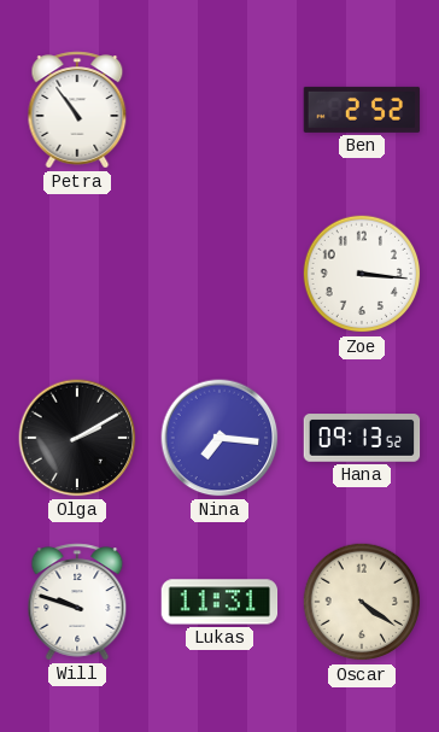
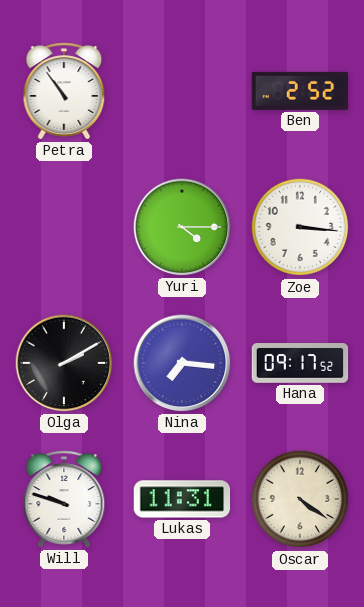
Yuri: none -> 4:15 (182, 227)
Hana: 09:13 -> 09:17 (300, 363)
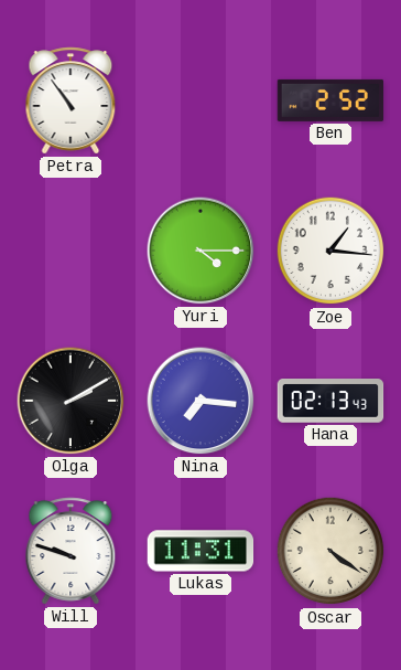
Zoe: 3:16 -> 1:16 (330, 251)
Hana: 09:17 -> 02:13 (330, 401)
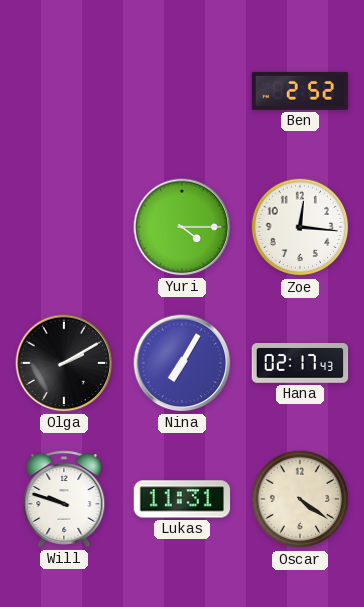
Petra: 10:54 -> none (71, 100)
Zoe: 1:16 -> 12:16 (300, 227)
Nina: 7:16 -> 7:05 (182, 363)
Hana: 02:13 -> 02:17 (300, 363)
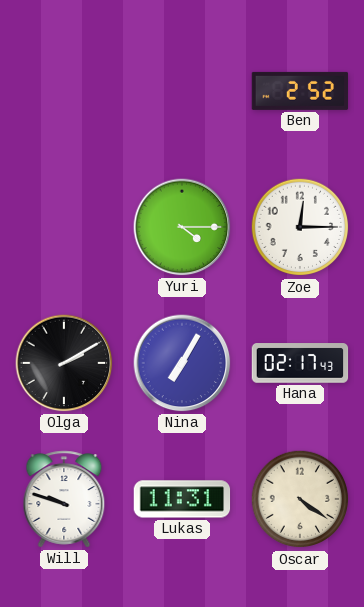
Zoe: 12:16 -> 12:15 (300, 227)
